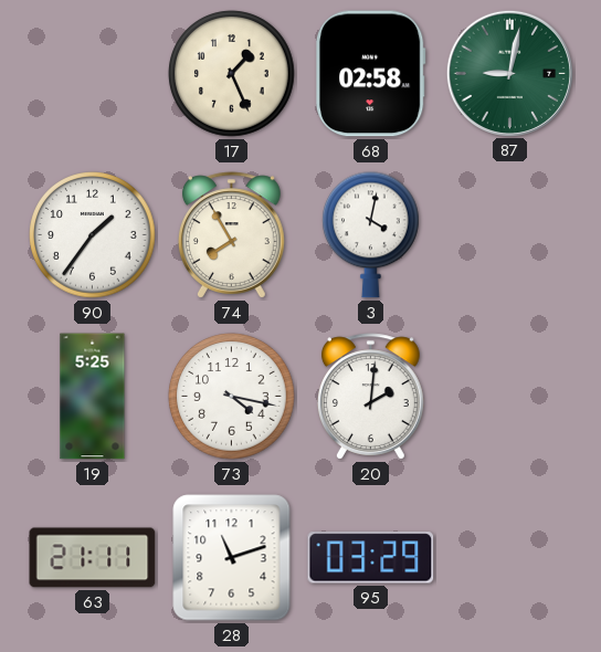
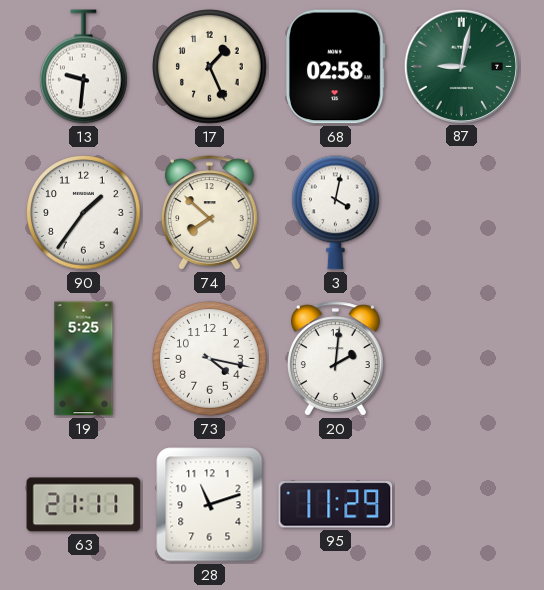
13: none -> 9:31 (84, 67)
74: 7:55 -> 7:52 (209, 213)
95: 03:29 -> 11:29 (336, 505)
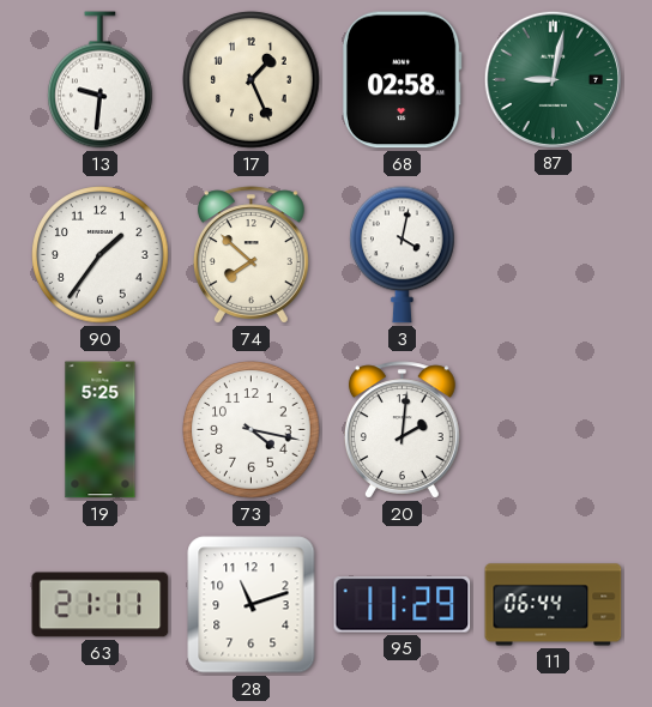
11: none -> 06:44 (554, 605)
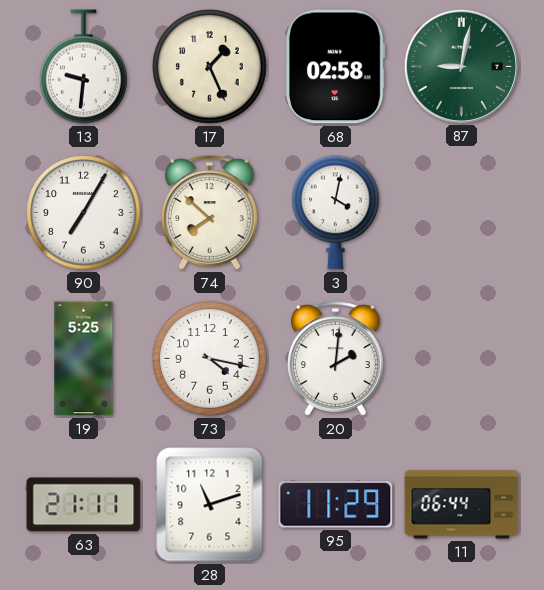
90: 1:36 -> 7:05 (84, 213)
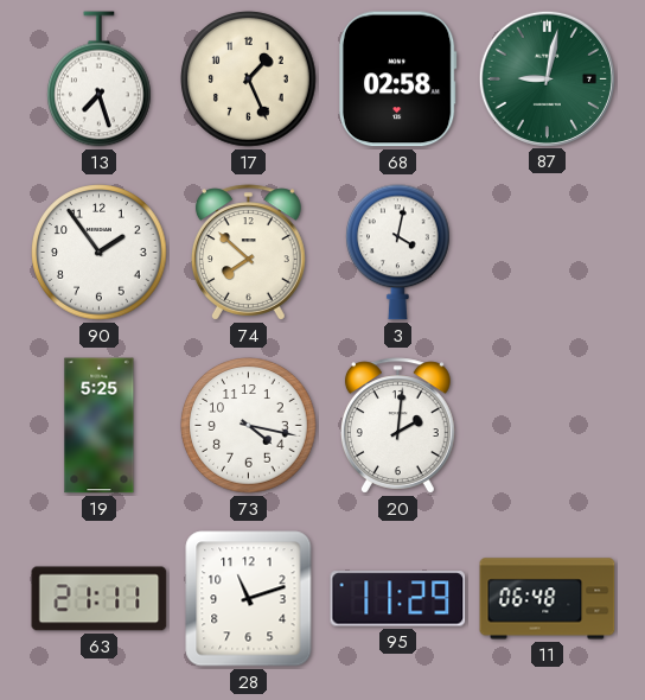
13: 9:31 -> 7:27 (100, 79)
90: 7:05 -> 1:54 (100, 253)
11: 06:44 -> 06:48 (548, 599)
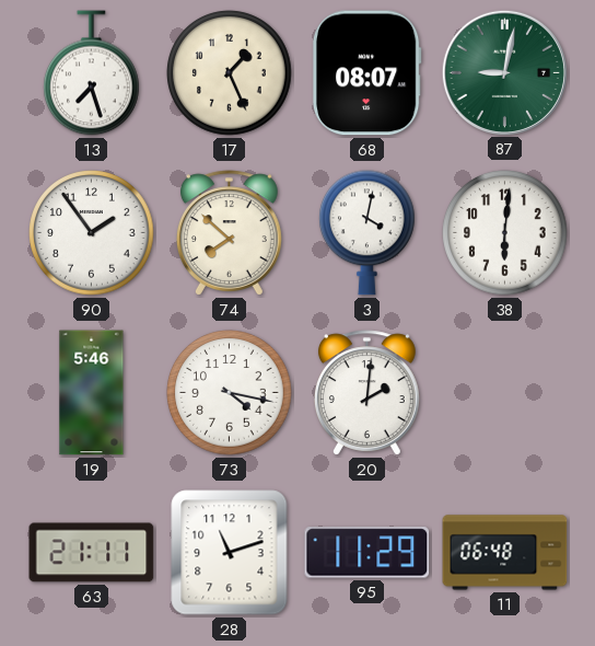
68: 02:58 -> 08:07 (366, 73)
38: none -> 6:01 (505, 233)
19: 5:25 -> 5:46 (92, 393)
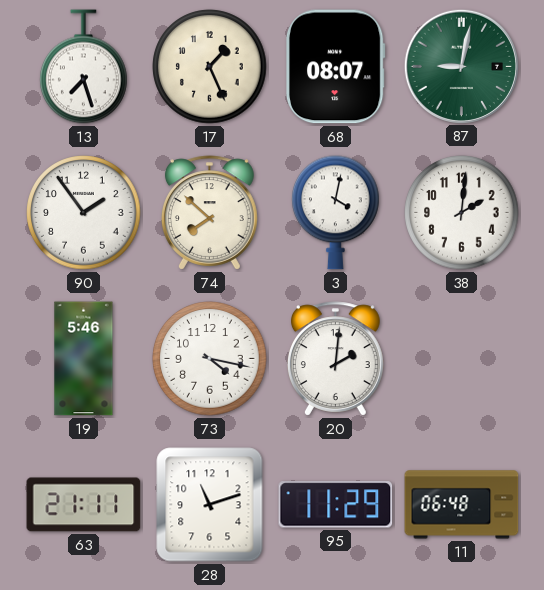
38: 6:01 -> 2:01 (462, 213)
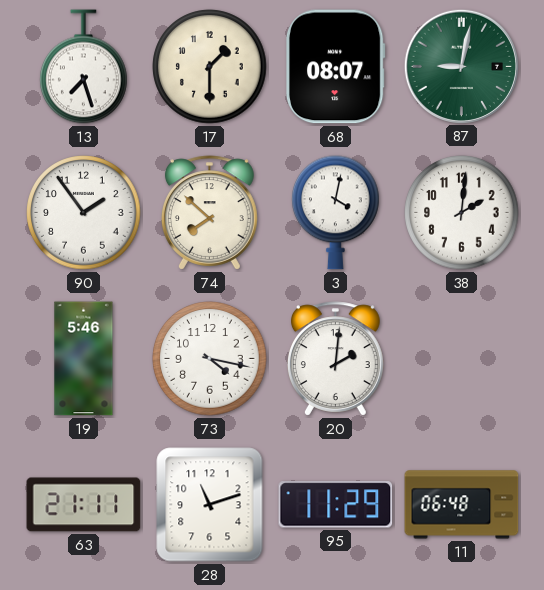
17: 1:26 -> 1:30 (210, 67)
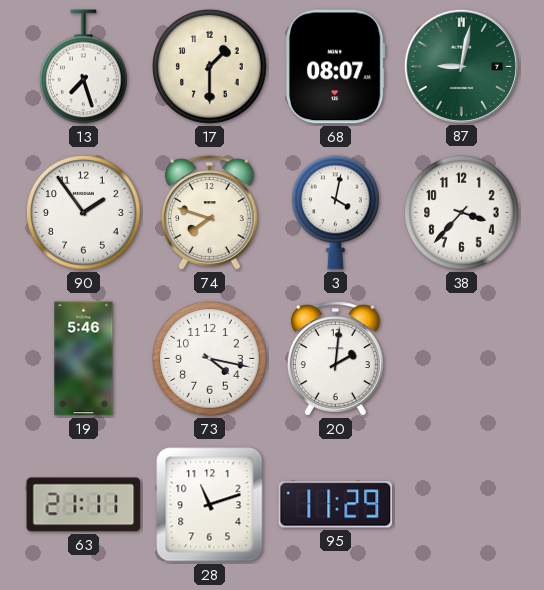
74: 7:52 -> 7:48 (209, 213)
38: 2:01 -> 3:37 (462, 213)
11: 06:48 -> none (462, 505)
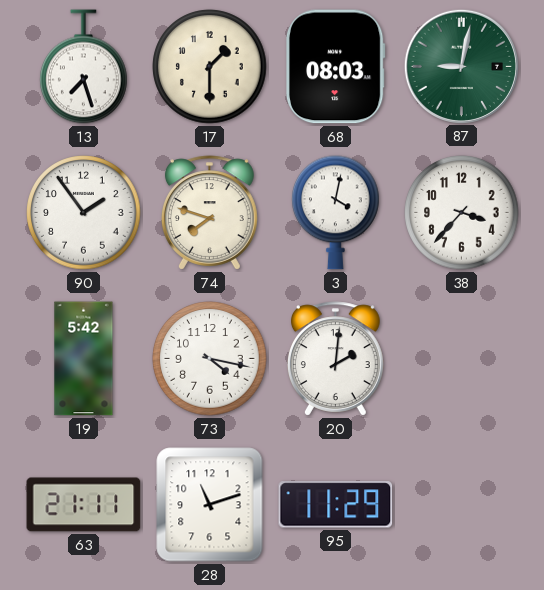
68: 08:07 -> 08:03 (335, 67)
19: 5:46 -> 5:42 (84, 359)
